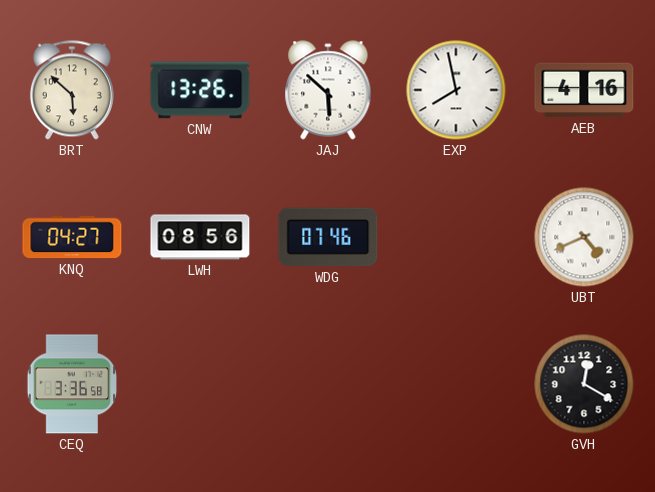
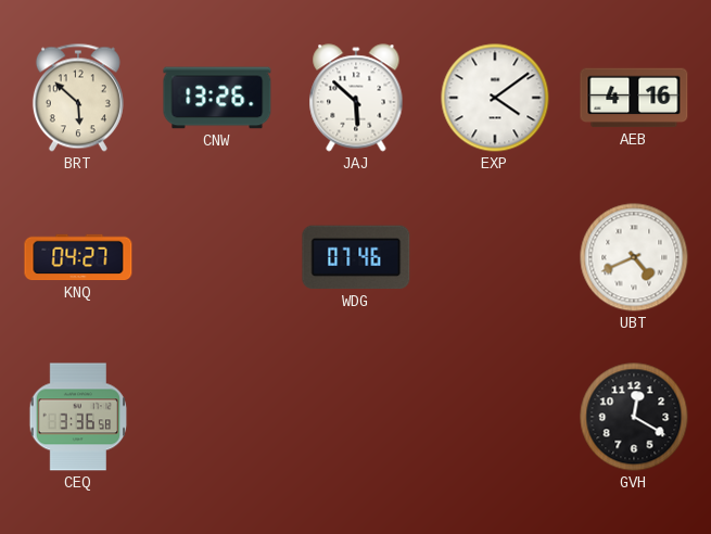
EXP: 7:58 -> 4:09 (495, 98)
LWH: 08:56 -> none (200, 237)
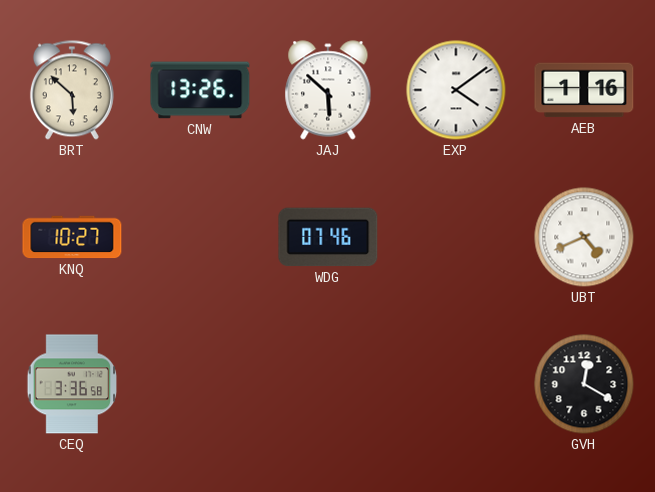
AEB: 4:16 -> 1:16 (584, 90)
KNQ: 04:27 -> 10:27 (72, 237)
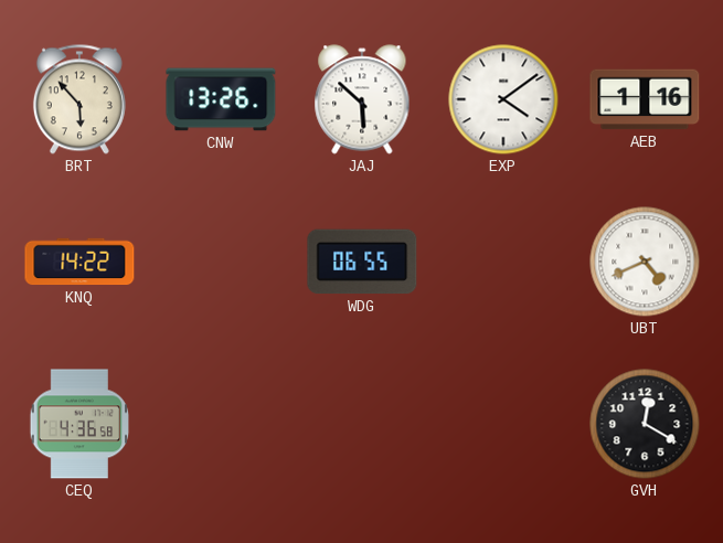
BRT: 5:52 -> 5:53 (79, 99)
KNQ: 10:27 -> 14:22 (79, 262)
WDG: 07:46 -> 06:55 (362, 262)
CEQ: 3:36 -> 4:36 (79, 424)
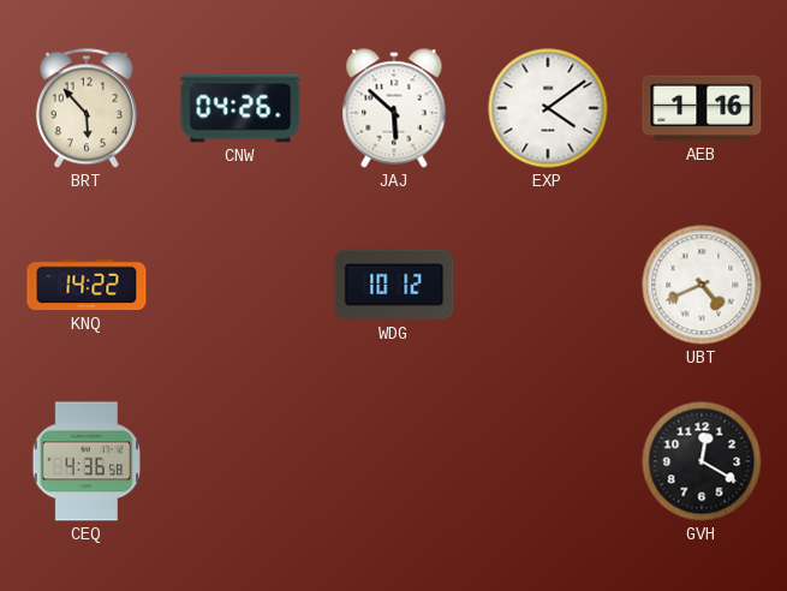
CNW: 13:26 -> 04:26 (240, 108)
WDG: 06:55 -> 10:12 (394, 285)
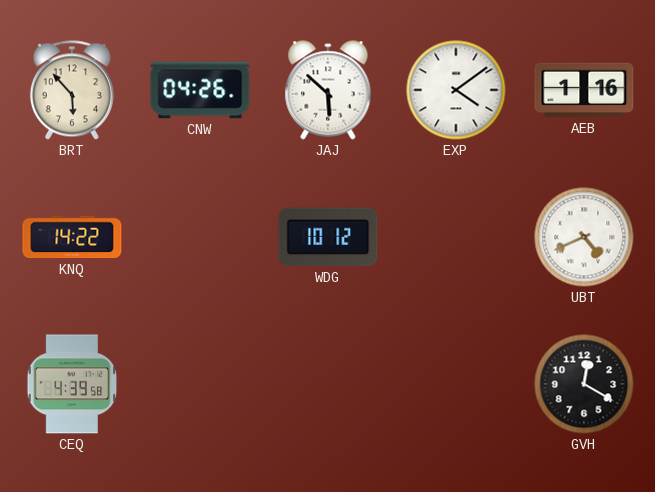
CEQ: 4:36 -> 4:39 (72, 384)
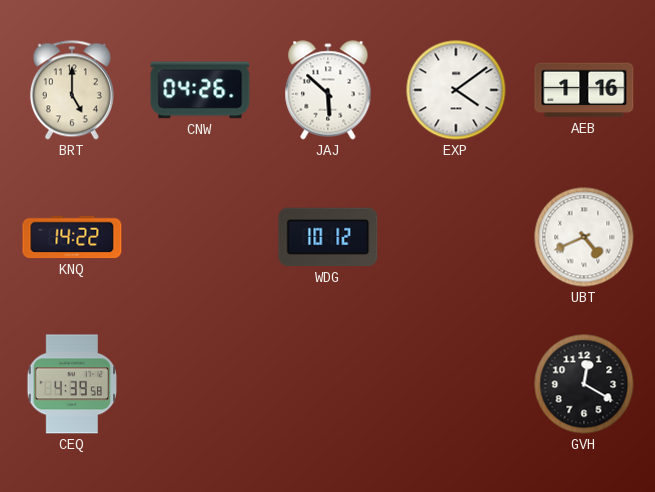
BRT: 5:53 -> 5:00 (72, 90)
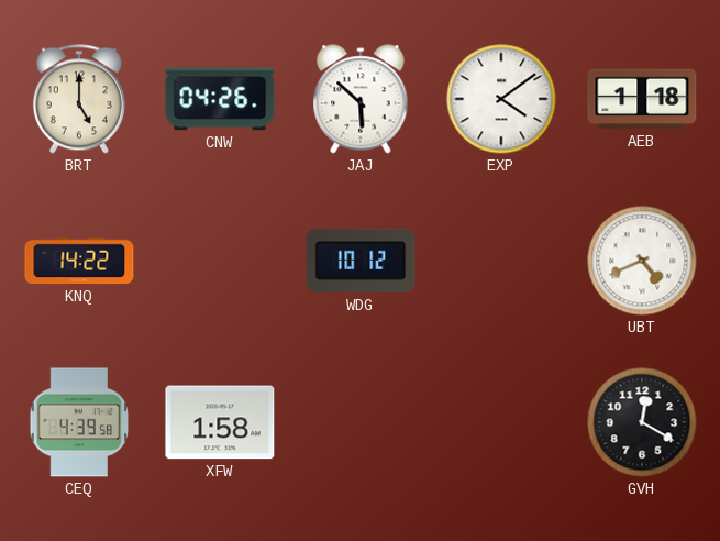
AEB: 1:16 -> 1:18 (642, 99)
XFW: none -> 1:58 (220, 422)
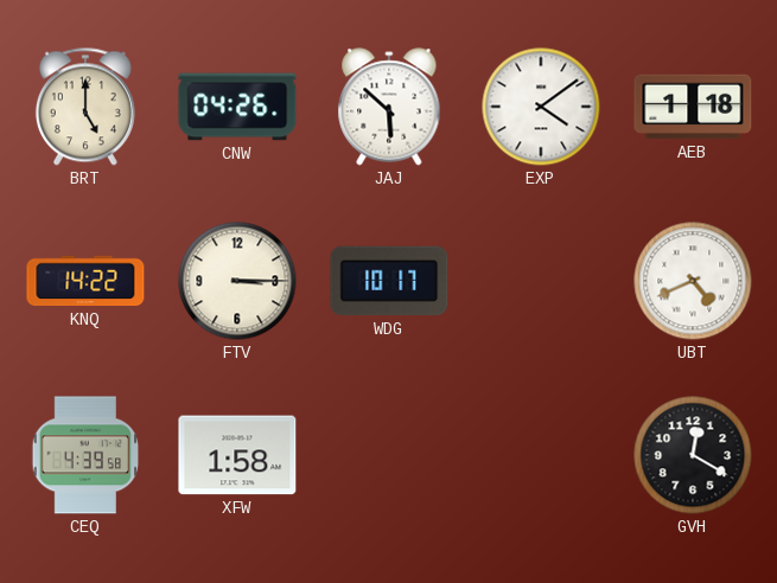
FTV: none -> 3:15 (237, 281)
WDG: 10:12 -> 10:17 (389, 281)
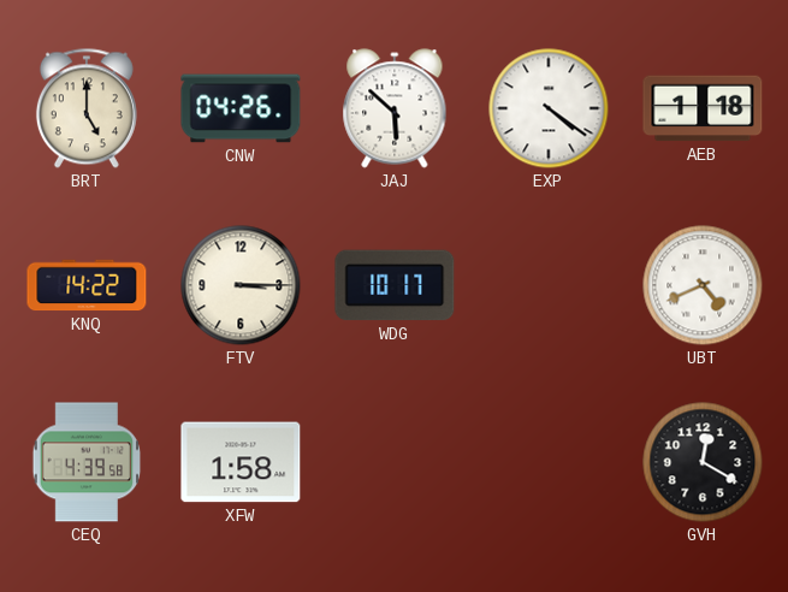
EXP: 4:09 -> 4:21 (549, 108)
